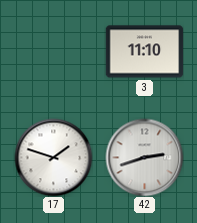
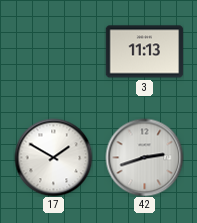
3: 11:10 -> 11:13 (144, 52)
17: 1:48 -> 1:50 (53, 157)
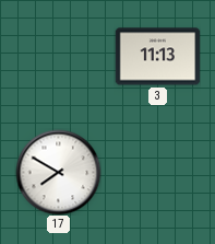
17: 1:50 -> 7:50 (58, 172)
42: 2:42 -> none (144, 157)
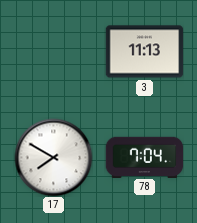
78: none -> 7:04 (144, 157)
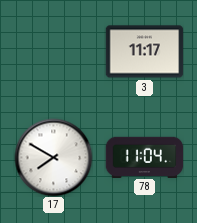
3: 11:13 -> 11:17 (144, 52)
78: 7:04 -> 11:04 (144, 157)
